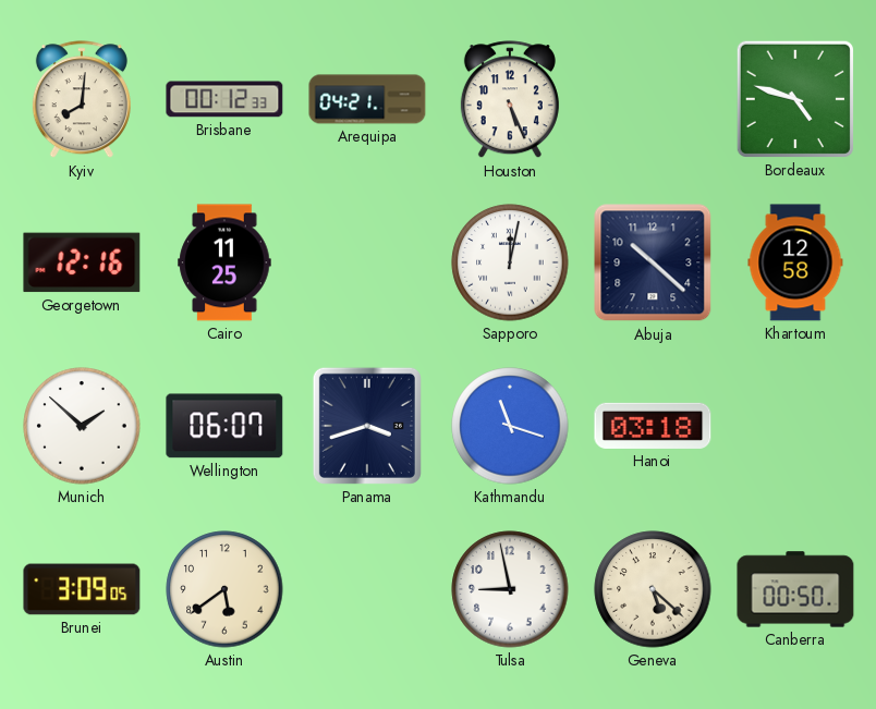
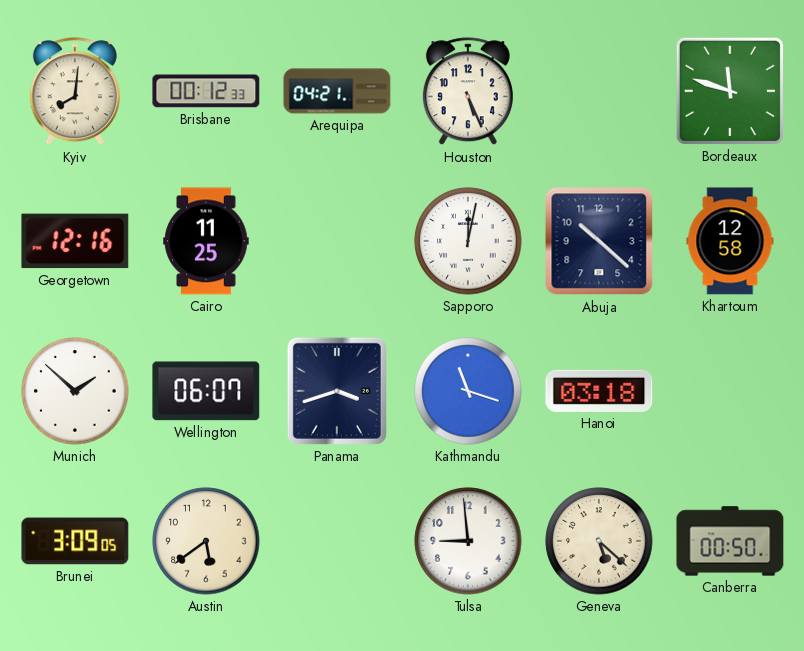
Bordeaux: 4:48 -> 11:48 (730, 91)
Tulsa: 8:58 -> 8:59 (468, 541)
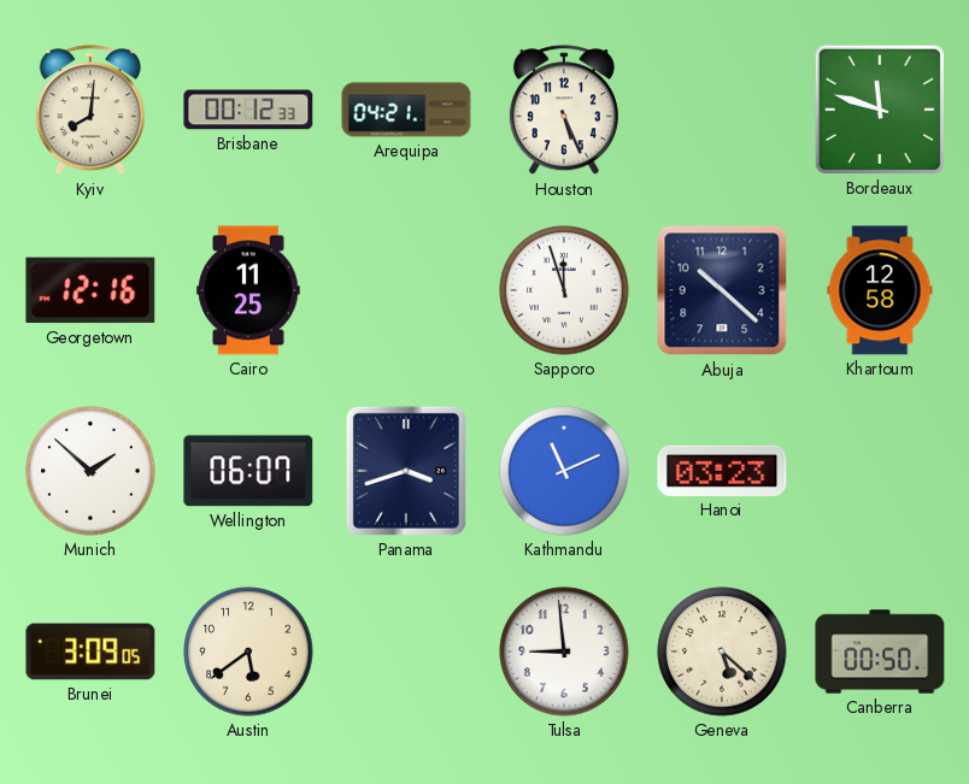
Sapporo: 12:02 -> 11:57 (564, 290)
Kathmandu: 11:18 -> 11:11 (564, 471)
Hanoi: 03:18 -> 03:23 (722, 471)
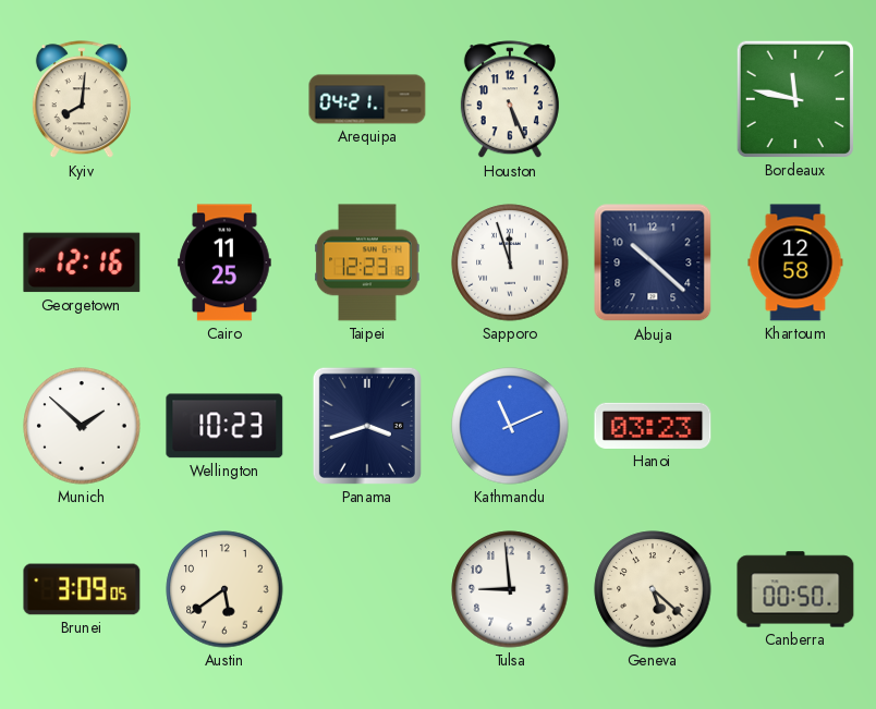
Brisbane: 00:12 -> none (248, 110)
Bordeaux: 11:48 -> 11:47 (795, 99)
Taipei: none -> 12:23 (367, 262)
Wellington: 06:07 -> 10:23 (224, 426)
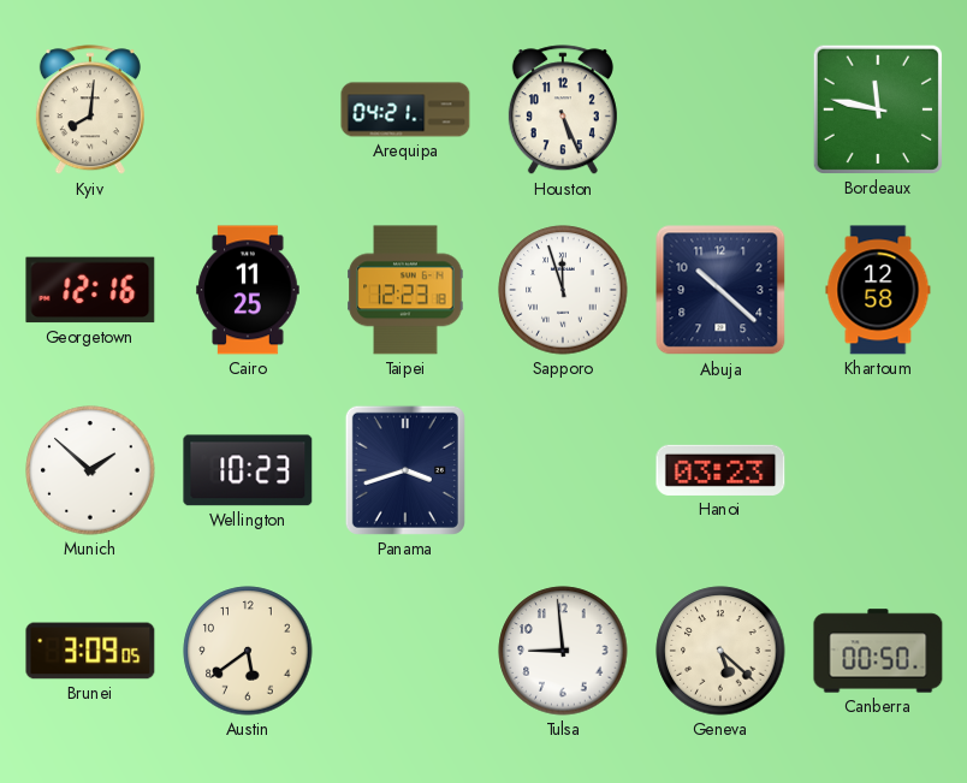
Kathmandu: 11:11 -> none (510, 426)
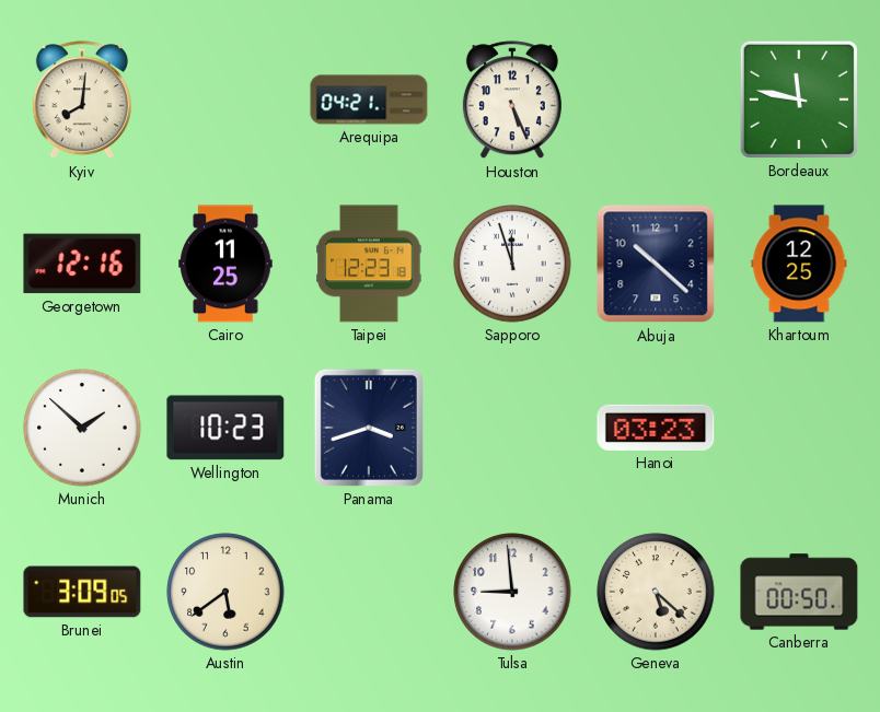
Khartoum: 12:58 -> 12:25 (799, 264)
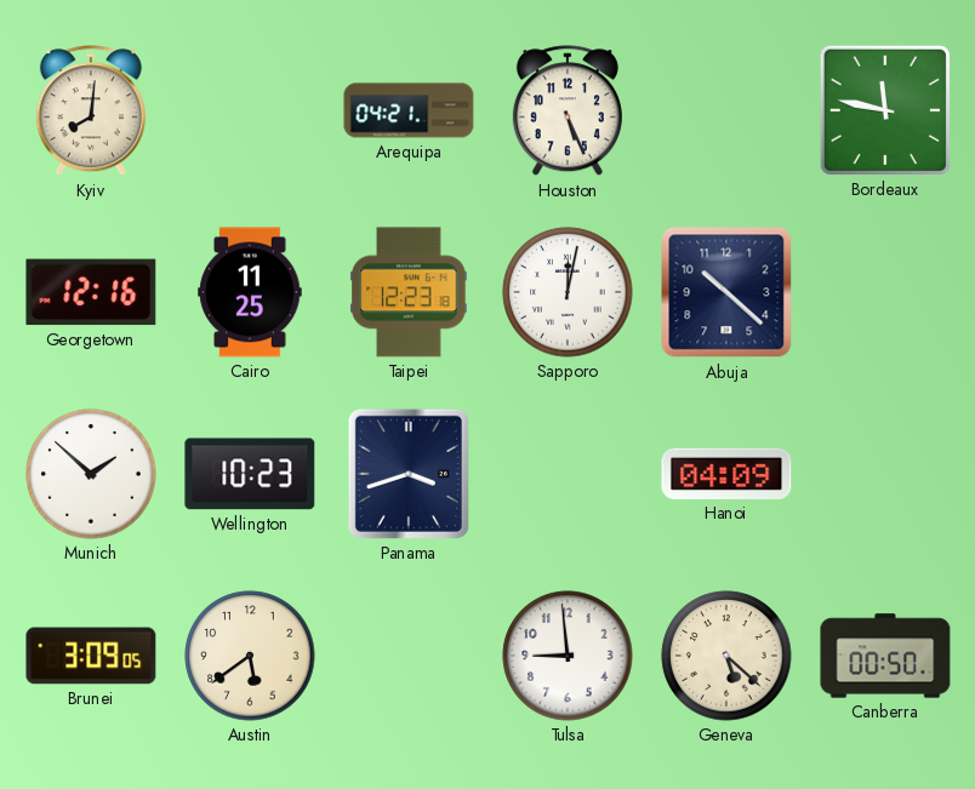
Sapporo: 11:57 -> 12:02 (568, 292)
Khartoum: 12:25 -> none (799, 264)
Hanoi: 03:23 -> 04:09 (726, 474)
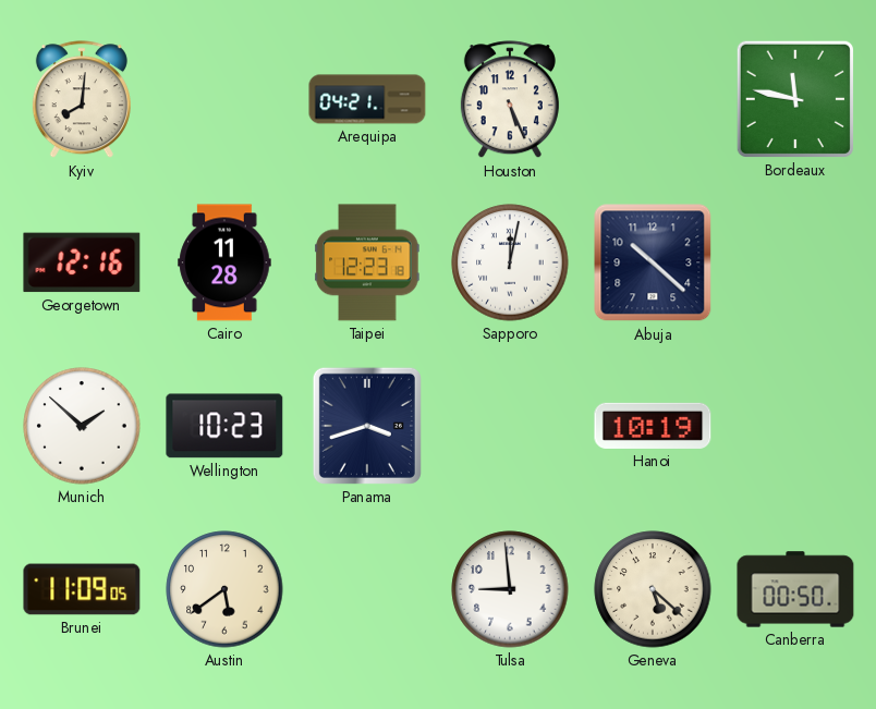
Cairo: 11:25 -> 11:28 (224, 262)
Hanoi: 04:09 -> 10:19 (653, 426)
Brunei: 3:09 -> 11:09 (82, 589)
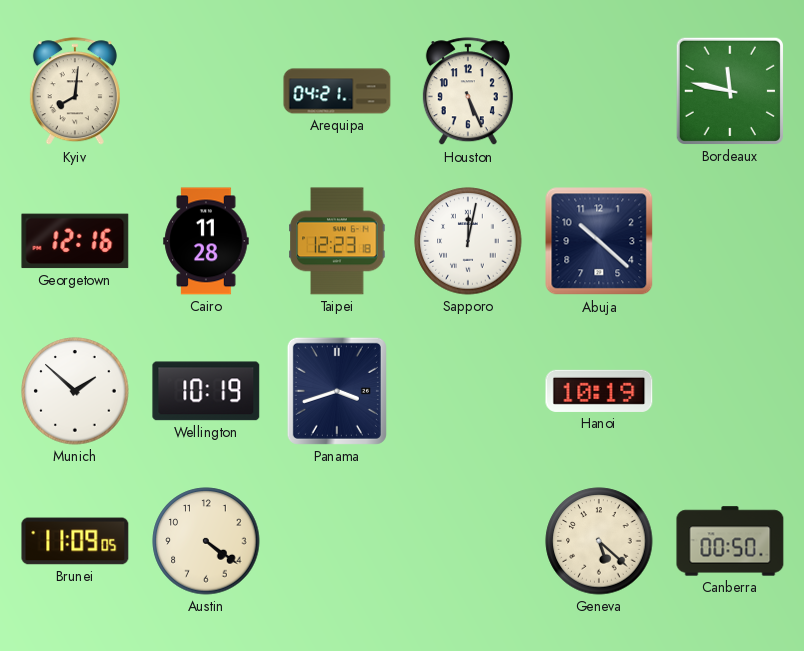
Wellington: 10:23 -> 10:19 (206, 391)
Austin: 5:39 -> 4:21 (206, 541)
Tulsa: 8:59 -> none (510, 589)
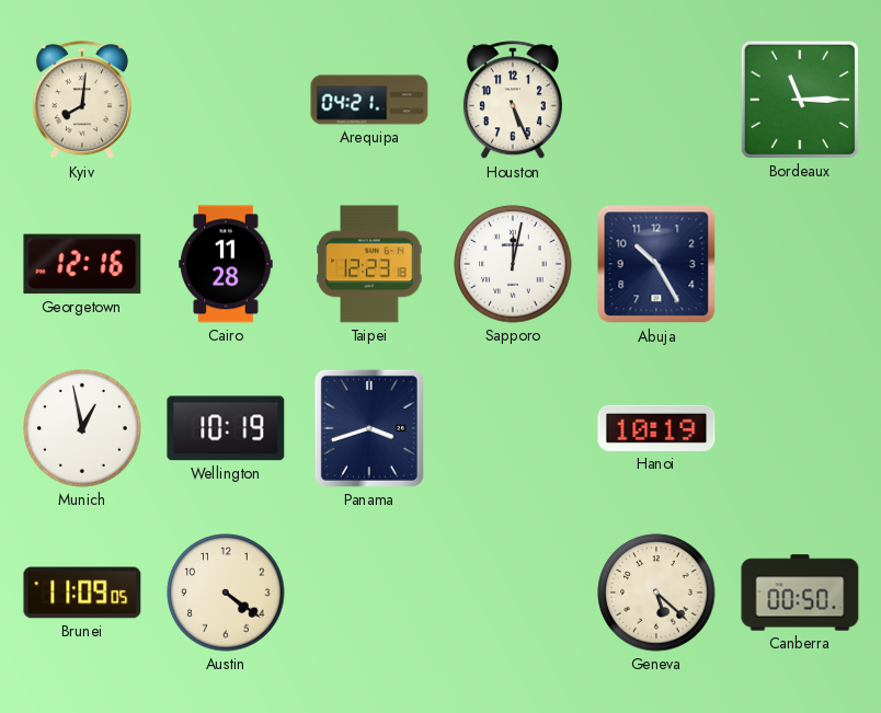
Bordeaux: 11:47 -> 11:15 (800, 100)
Abuja: 10:22 -> 10:25 (656, 264)
Munich: 1:52 -> 12:58 (82, 428)
